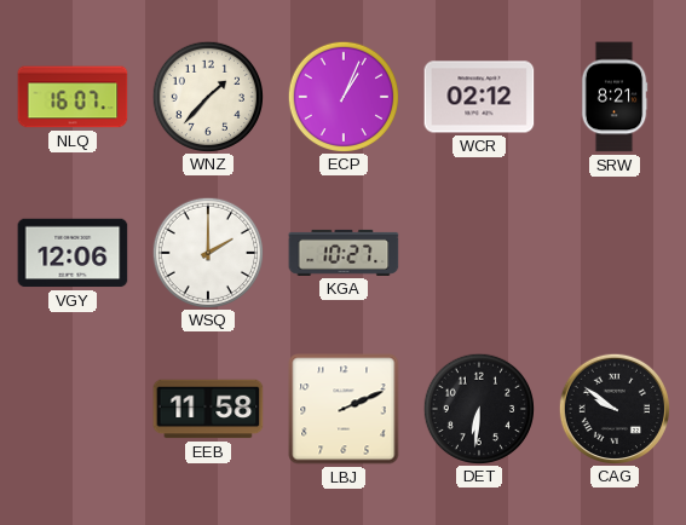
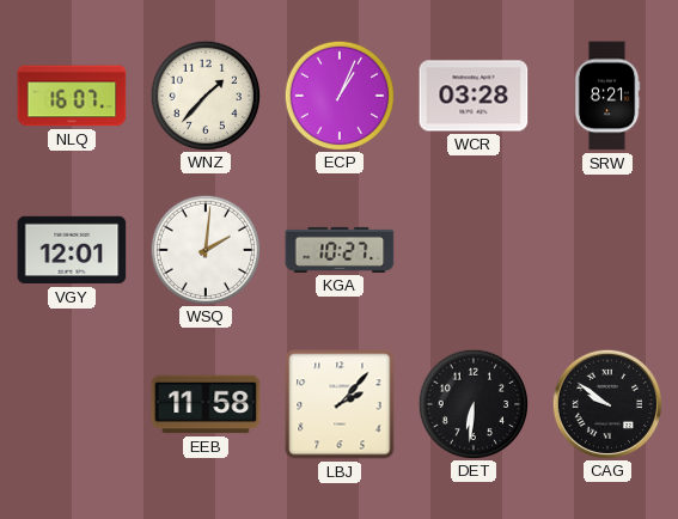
WCR: 02:12 -> 03:28 (474, 96)
VGY: 12:06 -> 12:01 (72, 250)
WSQ: 2:00 -> 2:01 (204, 249)
LBJ: 2:11 -> 2:07 (340, 404)
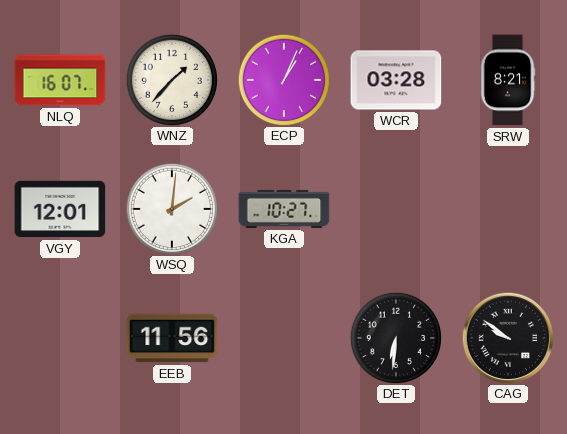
EEB: 11:58 -> 11:56 (172, 338)
LBJ: 2:07 -> none (340, 404)
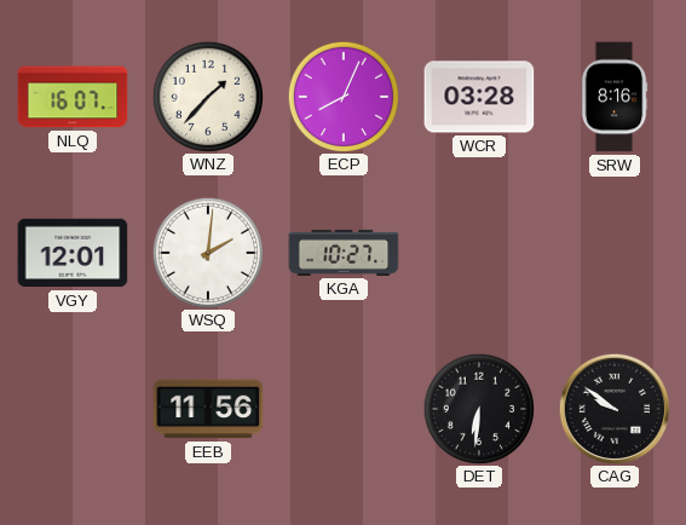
ECP: 1:04 -> 8:04 (342, 96)
SRW: 8:21 -> 8:16 (615, 97)
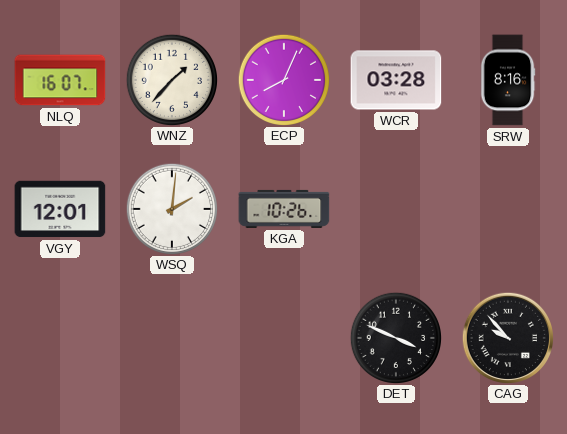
KGA: 10:27 -> 10:26 (284, 209)
EEB: 11:56 -> none (208, 409)
DET: 6:31 -> 3:49 (395, 337)
CAG: 9:51 -> 9:53 (507, 337)
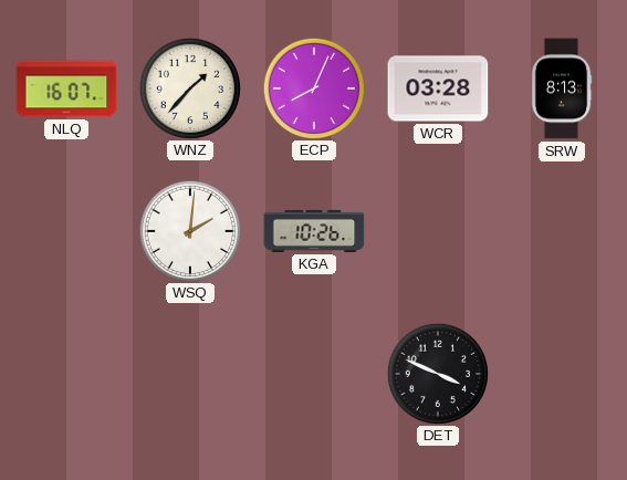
SRW: 8:16 -> 8:13 (562, 88)
VGY: 12:01 -> none (60, 209)
CAG: 9:53 -> none (507, 337)
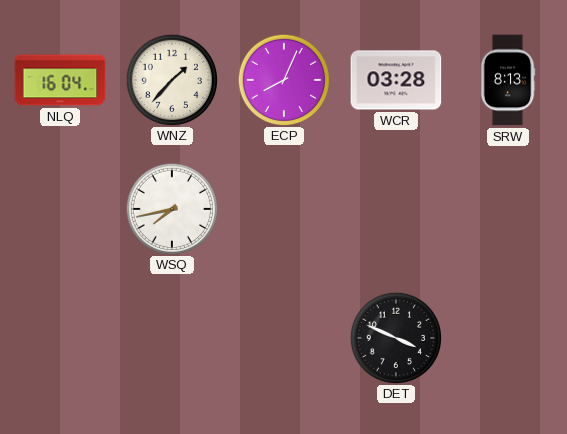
NLQ: 16:07 -> 16:04 (60, 80)
WSQ: 2:01 -> 7:43 (171, 208)
KGA: 10:26 -> none (314, 231)
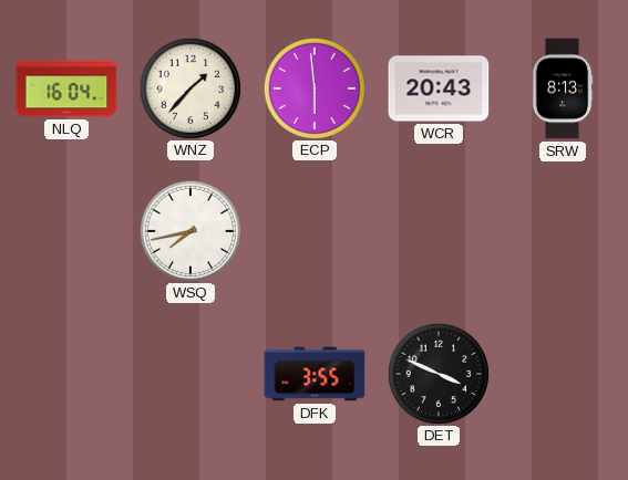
ECP: 8:04 -> 5:59 (313, 87)
WCR: 03:28 -> 20:43 (439, 88)
DFK: none -> 3:55 (315, 374)
